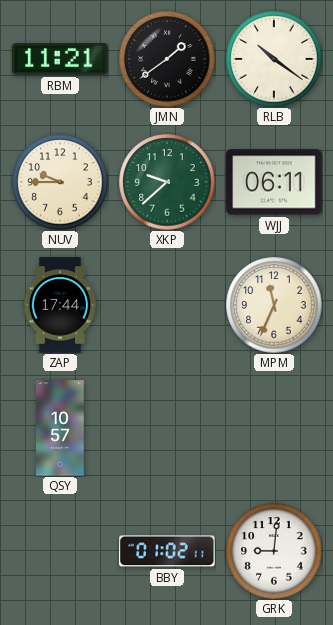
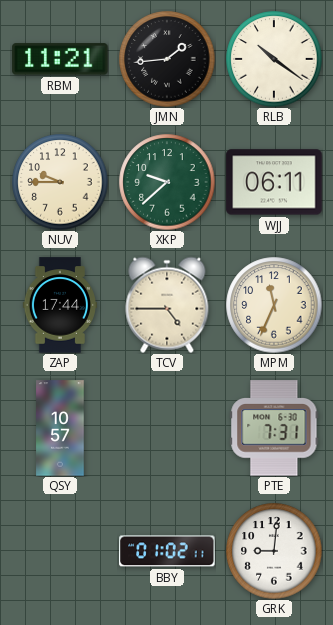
JMN: 1:39 -> 1:44 (167, 59)
TCV: none -> 4:45 (167, 305)
PTE: none -> 7:31 (274, 428)
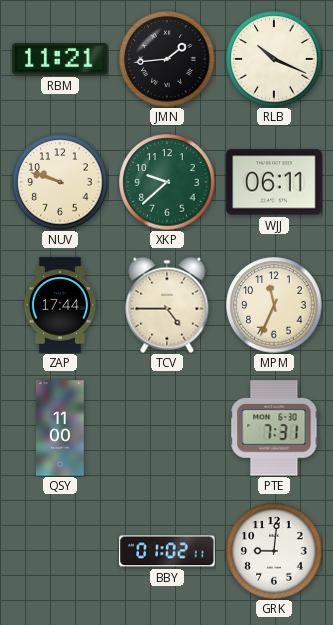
RLB: 10:21 -> 10:19 (274, 59)
NUV: 9:45 -> 9:48 (60, 182)
QSY: 10:57 -> 11:00 (60, 428)
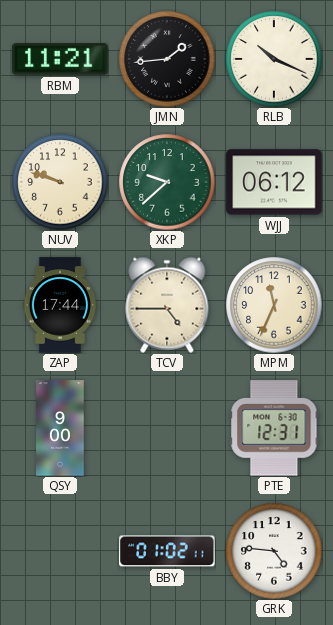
WJJ: 06:11 -> 06:12 (274, 182)
QSY: 11:00 -> 9:00 (60, 428)
PTE: 7:31 -> 12:31 (274, 428)
GRK: 9:01 -> 4:46 (274, 551)
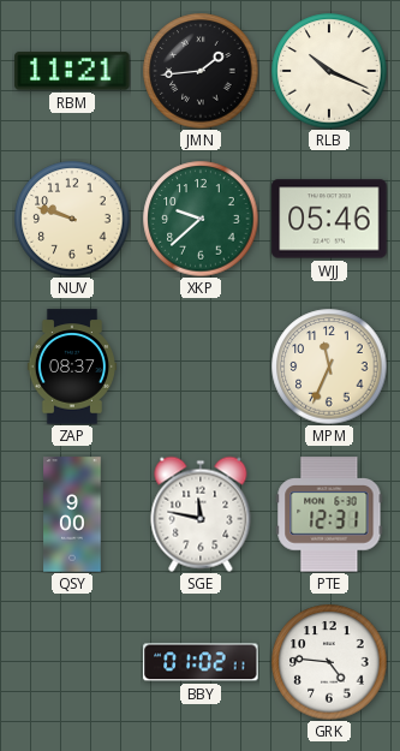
WJJ: 06:12 -> 05:46 (329, 219)
ZAP: 17:44 -> 08:37 (71, 366)
TCV: 4:45 -> none (167, 305)
SGE: none -> 11:47 (201, 514)
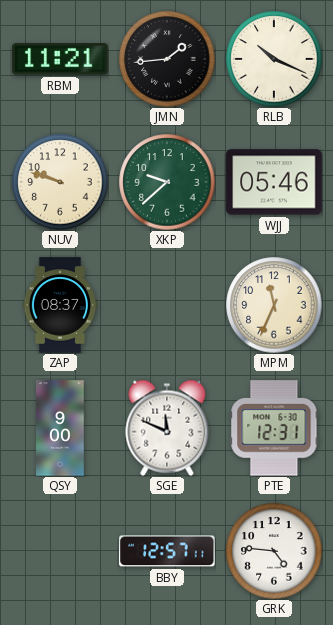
SGE: 11:47 -> 11:49 (167, 428)
BBY: 01:02 -> 12:57 (167, 551)
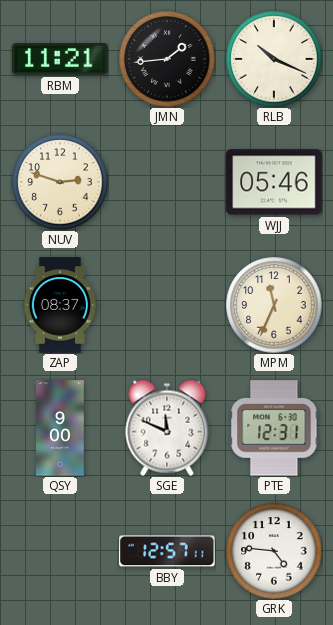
NUV: 9:48 -> 2:48 (60, 182)
XKP: 9:38 -> none (167, 182)
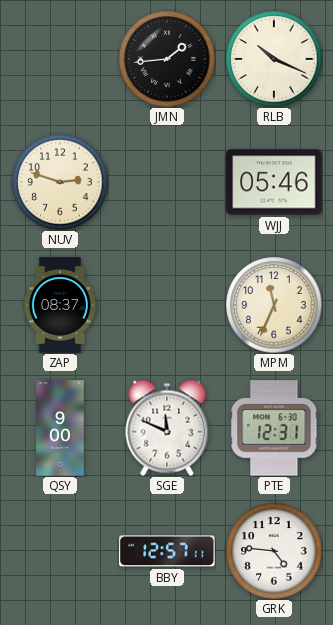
RBM: 11:21 -> none (60, 59)
